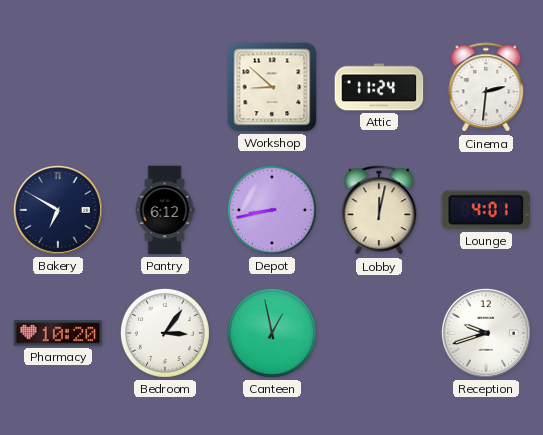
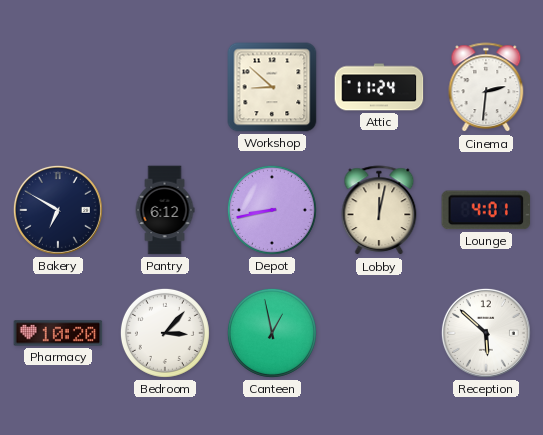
Bedroom: 3:06 -> 3:07 (165, 333)
Reception: 9:42 -> 5:52 (486, 333)
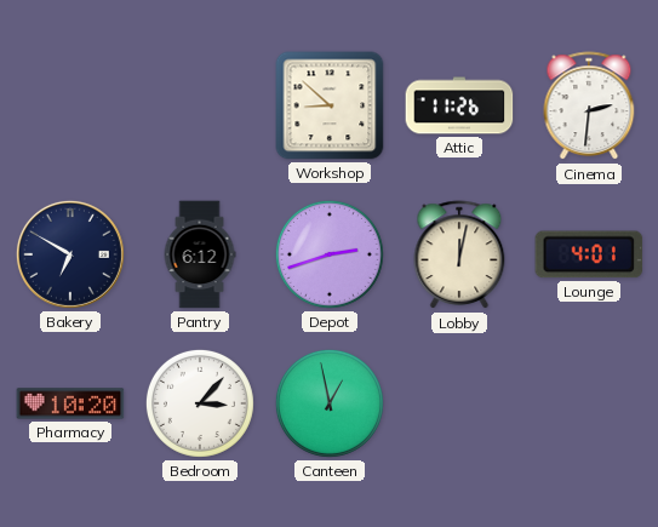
Attic: 11:24 -> 11:26 (459, 105)
Depot: 8:43 -> 2:42 (330, 254)
Reception: 5:52 -> none (486, 333)
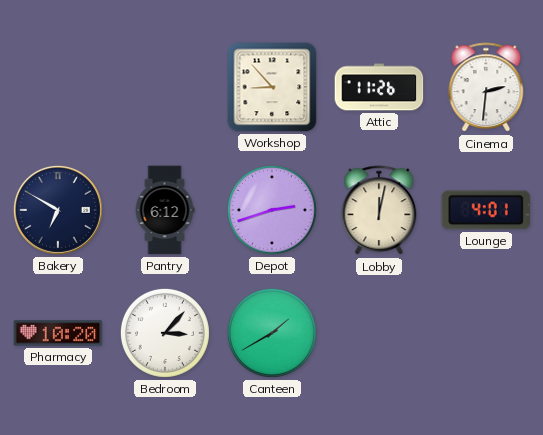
Workshop: 8:52 -> 8:53 (272, 87)
Canteen: 12:58 -> 1:40 (272, 333)
